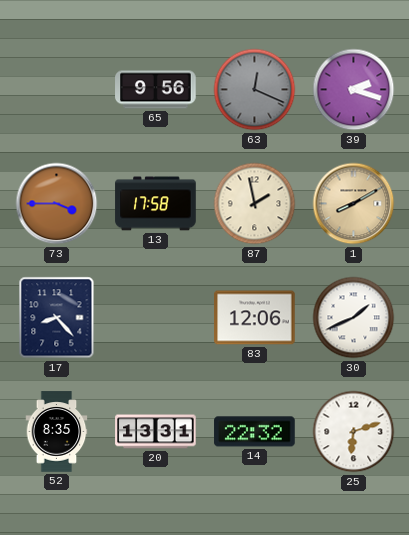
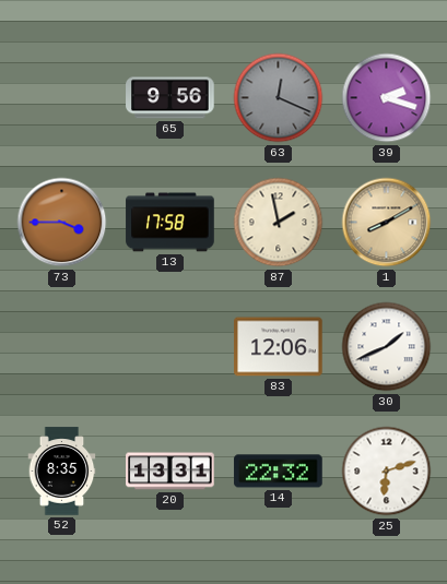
17: 8:23 -> none (57, 318)
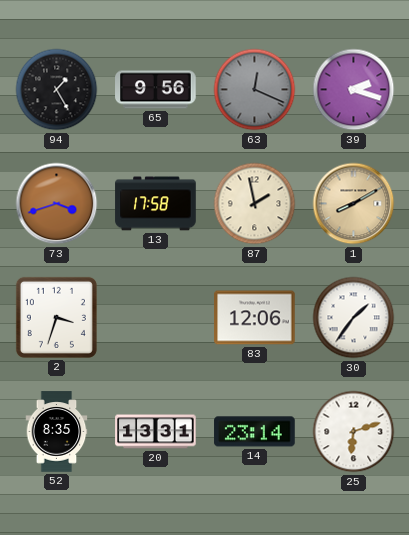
94: none -> 1:25 (57, 90)
73: 3:45 -> 3:42 (57, 204)
2: none -> 3:33 (56, 317)
30: 1:41 -> 1:36 (354, 318)
14: 22:32 -> 23:14 (255, 432)
